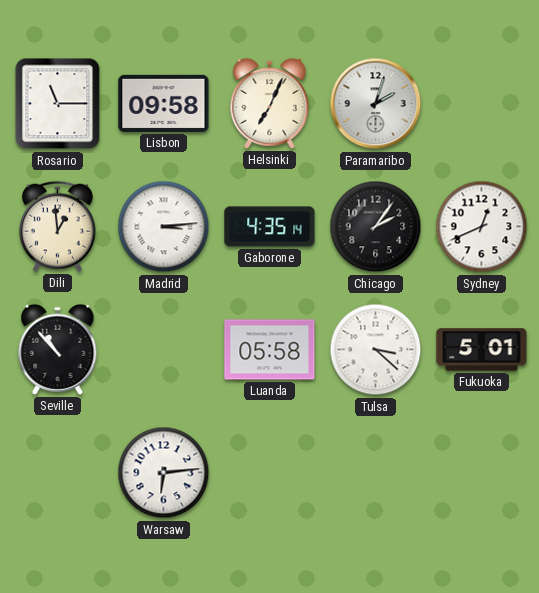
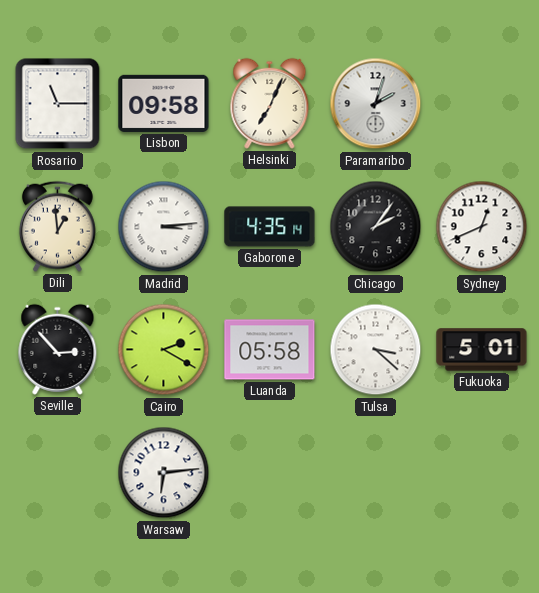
Seville: 10:53 -> 2:53 (58, 349)
Cairo: none -> 2:20 (164, 350)
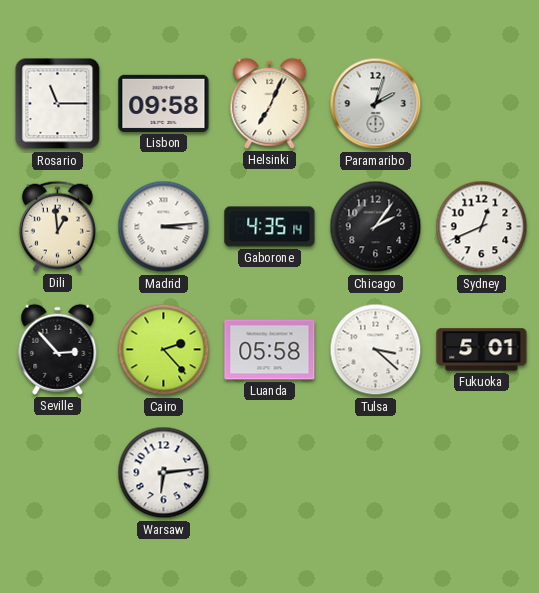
Cairo: 2:20 -> 2:23 (164, 350)
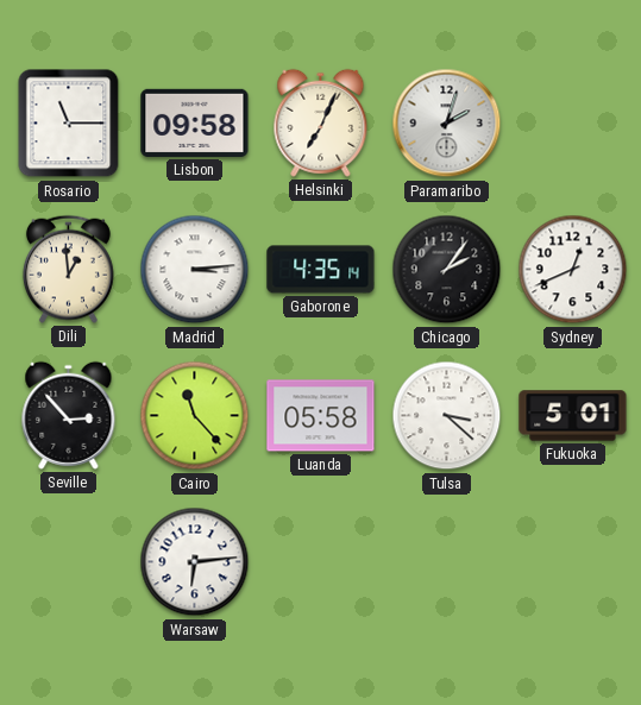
Cairo: 2:23 -> 11:23 (195, 416)
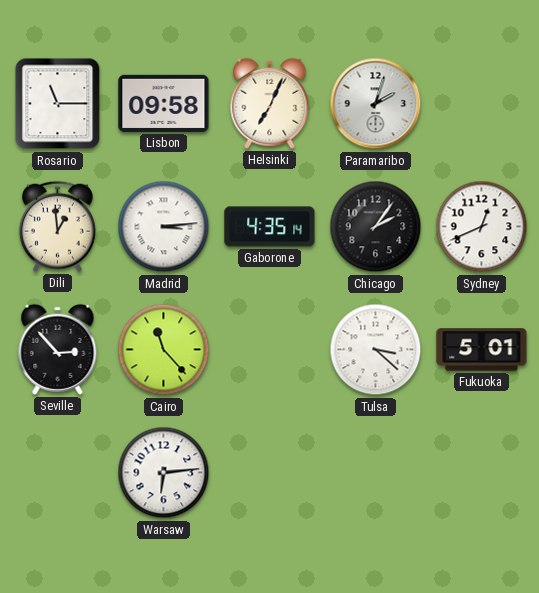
Luanda: 05:58 -> none (321, 416)
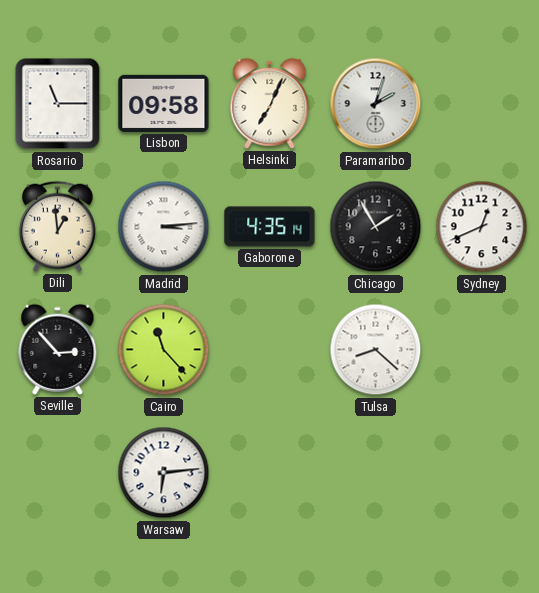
Chicago: 2:06 -> 1:55 (376, 227)
Tulsa: 3:22 -> 8:22 (376, 350)
Fukuoka: 5:01 -> none (482, 350)
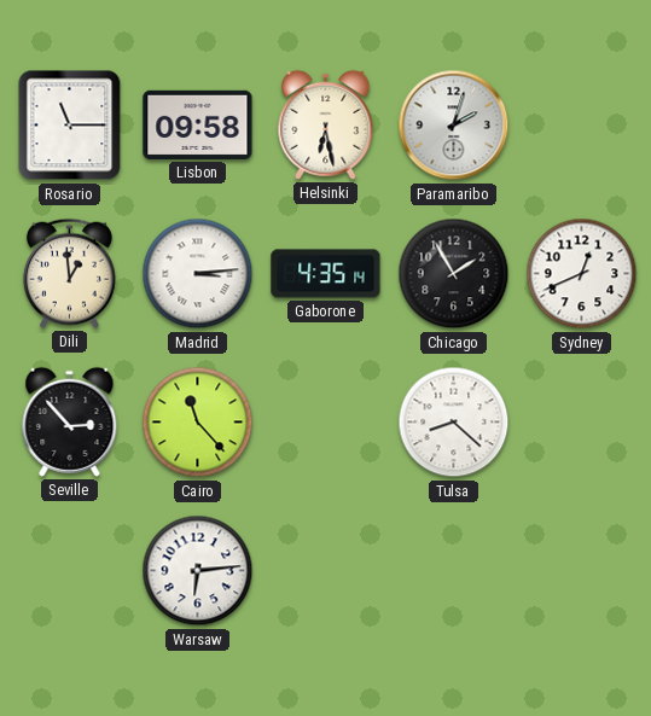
Helsinki: 7:04 -> 6:28 (326, 124)
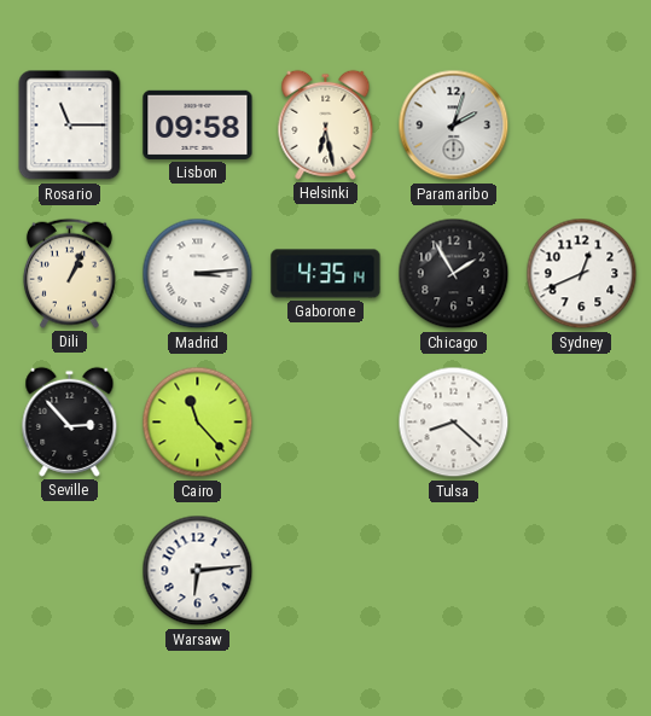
Dili: 12:59 -> 1:04 (69, 273)
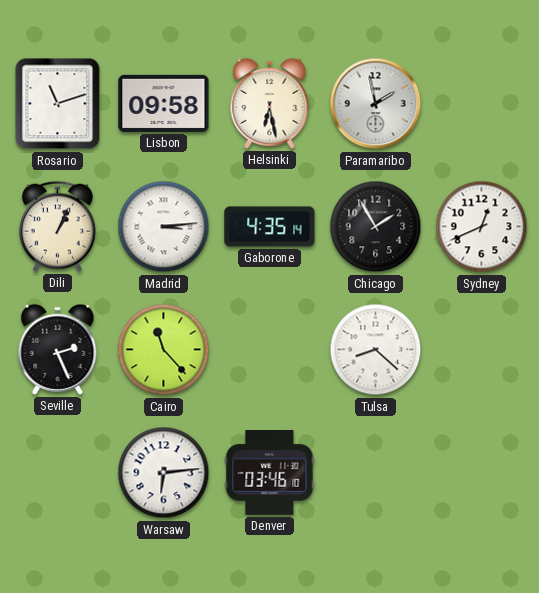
Rosario: 11:15 -> 11:12 (58, 104)
Paramaribo: 2:03 -> 1:58 (376, 104)
Seville: 2:53 -> 2:26 (58, 349)
Denver: none -> 03:46 (270, 473)
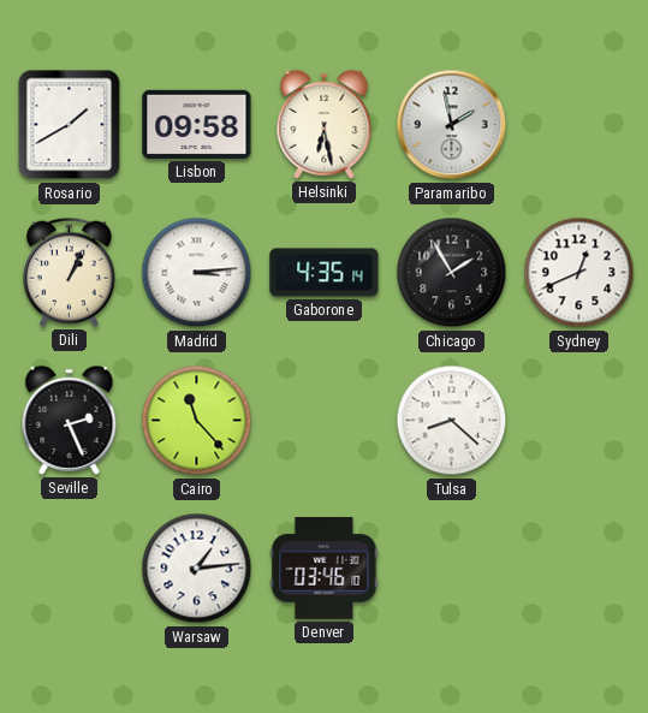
Rosario: 11:12 -> 1:40 (70, 125)
Warsaw: 6:14 -> 1:14 (197, 569)
